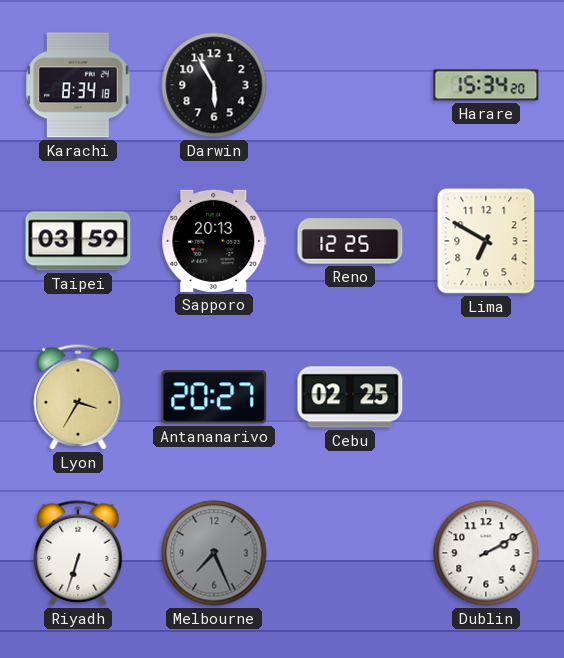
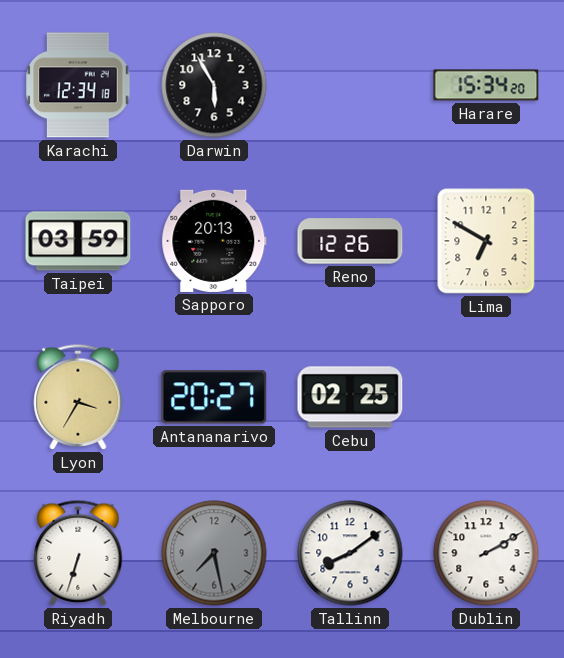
Karachi: 8:34 -> 12:34 (78, 85)
Reno: 12:25 -> 12:26 (350, 241)
Melbourne: 7:26 -> 7:28 (214, 553)
Tallinn: none -> 8:09 (350, 553)
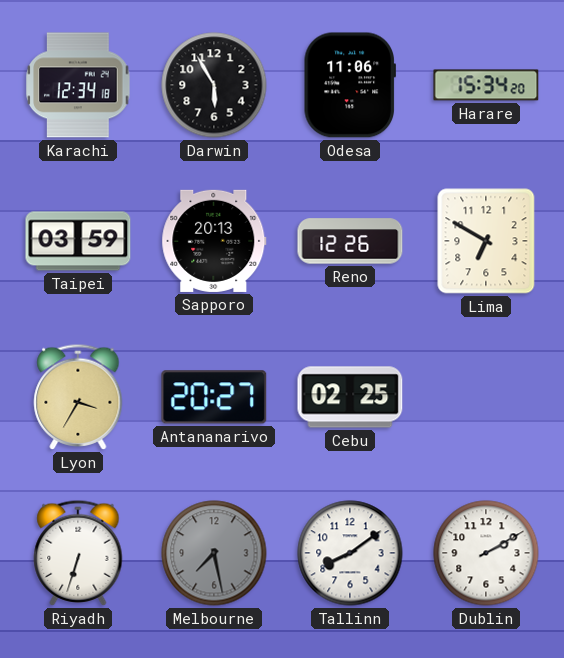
Odesa: none -> 11:06 (350, 85)
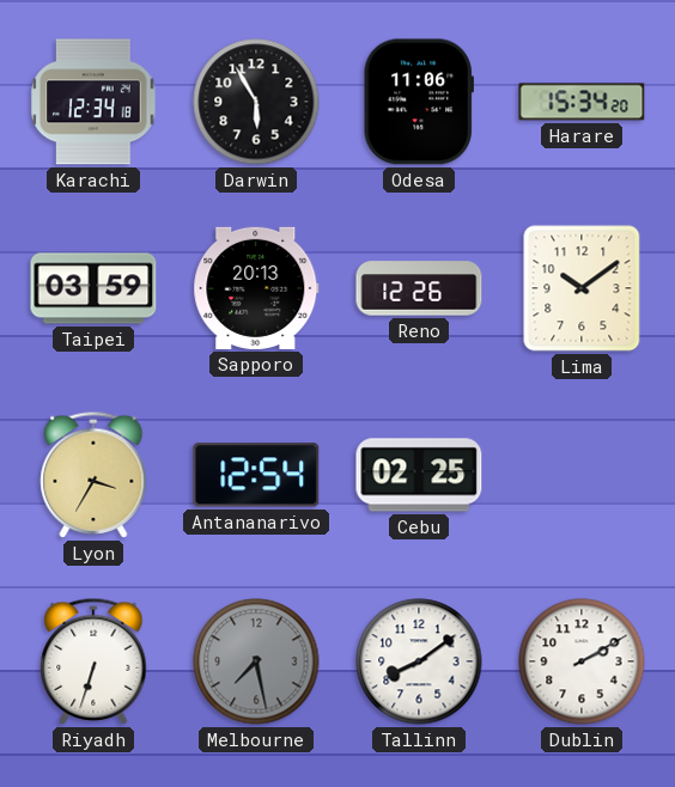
Lima: 6:50 -> 10:09 (582, 288)
Antananarivo: 20:27 -> 12:54 (256, 475)
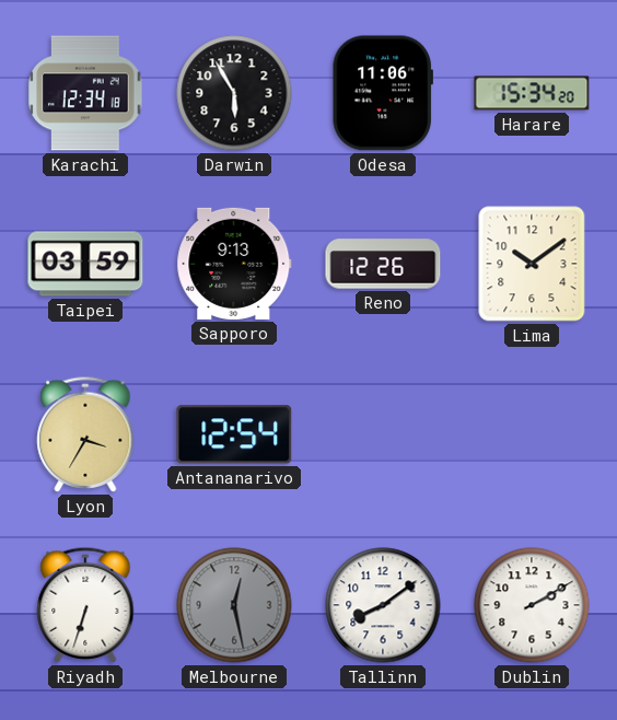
Sapporo: 20:13 -> 9:13 (234, 264)
Cebu: 02:25 -> none (419, 475)
Melbourne: 7:28 -> 12:28 (234, 605)
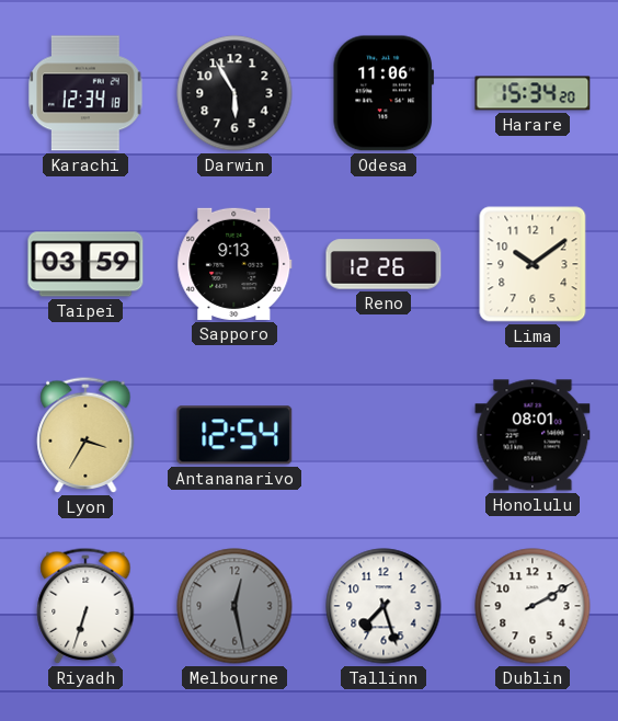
Honolulu: none -> 08:01 (533, 435)
Tallinn: 8:09 -> 7:27 (384, 606)
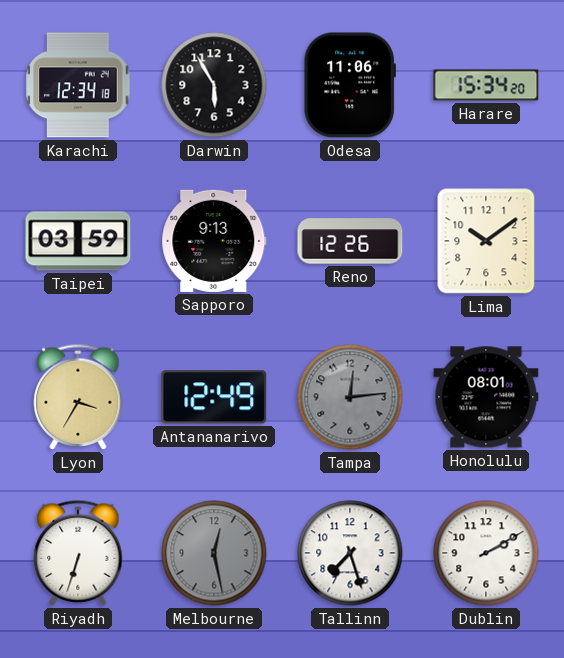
Antananarivo: 12:54 -> 12:49 (214, 397)
Tampa: none -> 12:14 (350, 397)
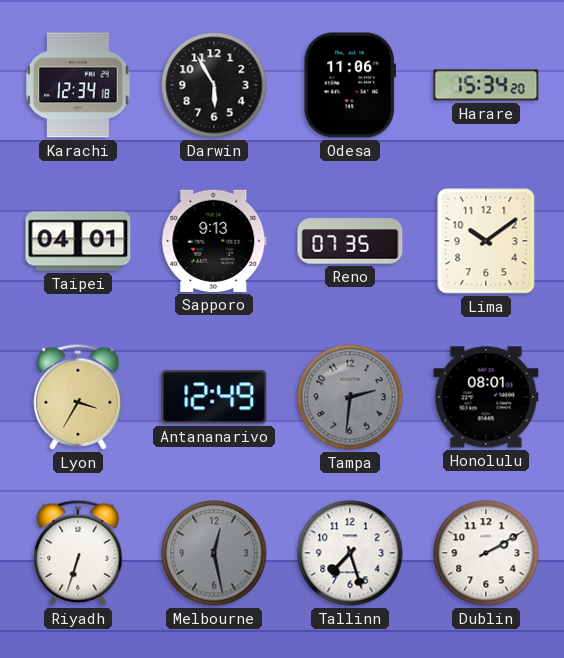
Taipei: 03:59 -> 04:01 (78, 241)
Reno: 12:26 -> 07:35 (350, 241)
Tampa: 12:14 -> 2:31 (350, 397)
